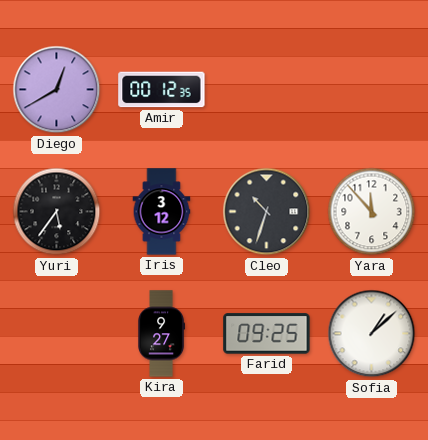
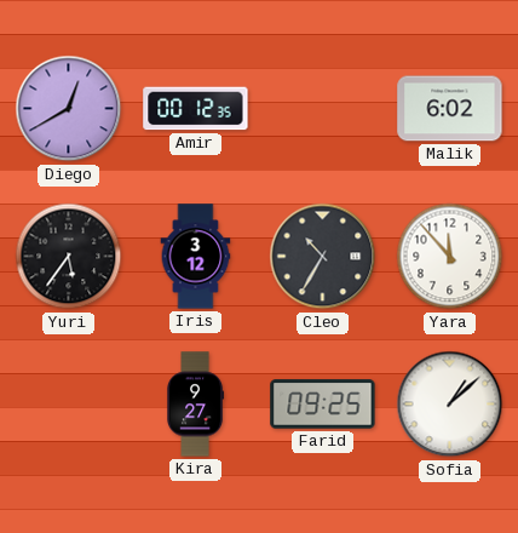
Malik: none -> 6:02 (450, 109)
Cleo: 10:33 -> 10:35 (323, 257)
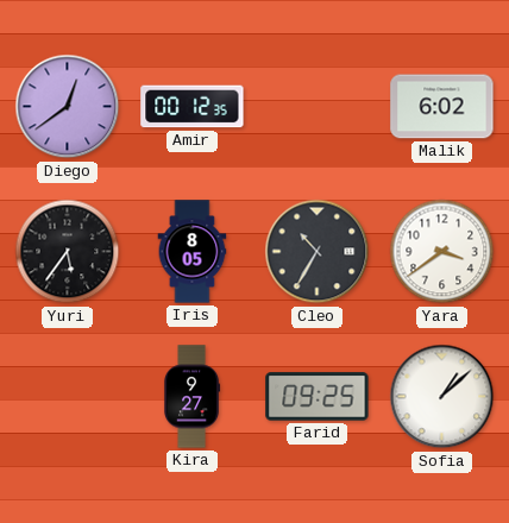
Diego: 12:40 -> 12:39 (68, 107)
Iris: 3:12 -> 8:05 (193, 252)
Yara: 11:53 -> 3:39 (442, 252)
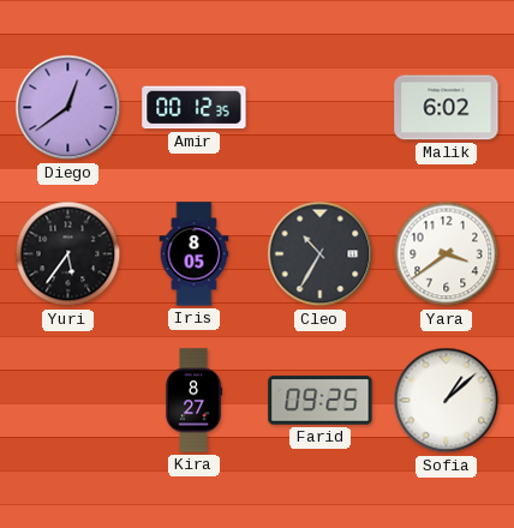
Kira: 9:27 -> 8:27 (195, 401)
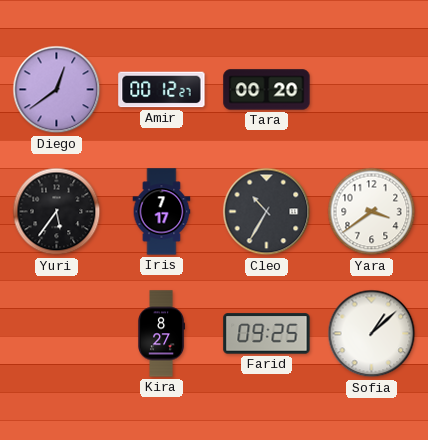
Amir: 00:12:35 -> 00:12:27 (162, 90)
Tara: none -> 00:20 (267, 90)
Malik: 6:02 -> none (447, 108)
Iris: 8:05 -> 7:17 (162, 212)
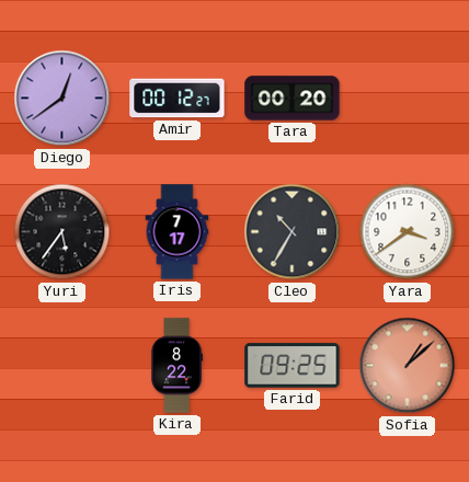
Kira: 8:27 -> 8:22 (178, 366)
Sofia dial: white -> salmon (408, 366)
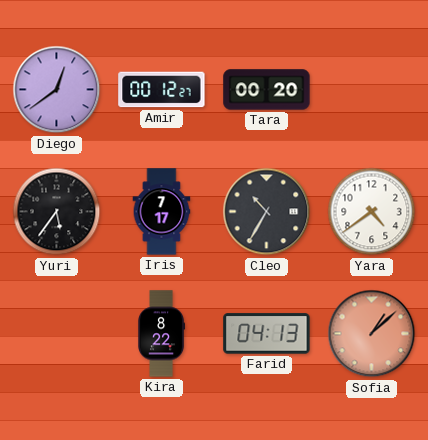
Yara: 3:39 -> 4:39 (372, 212)
Farid: 09:25 -> 04:13 (267, 334)
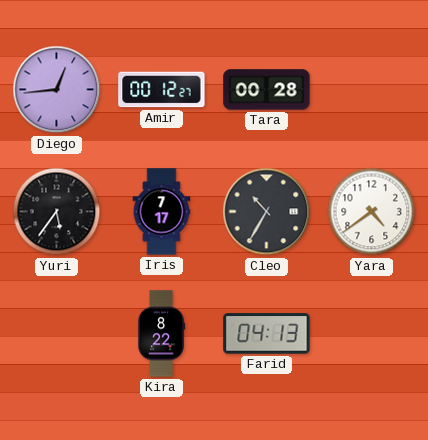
Diego: 12:39 -> 12:44 (57, 90)
Tara: 00:20 -> 00:28 (267, 90)
Sofia: 1:08 -> none (372, 334)
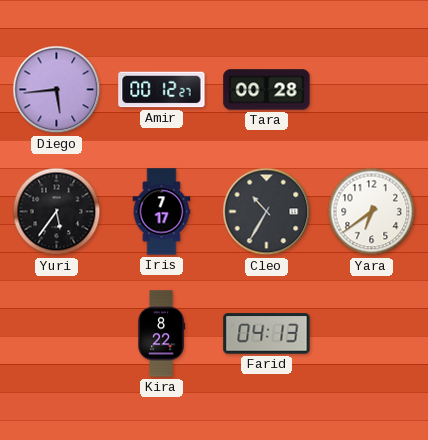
Diego: 12:44 -> 5:44 (57, 90)
Yara: 4:39 -> 6:39 (372, 212)
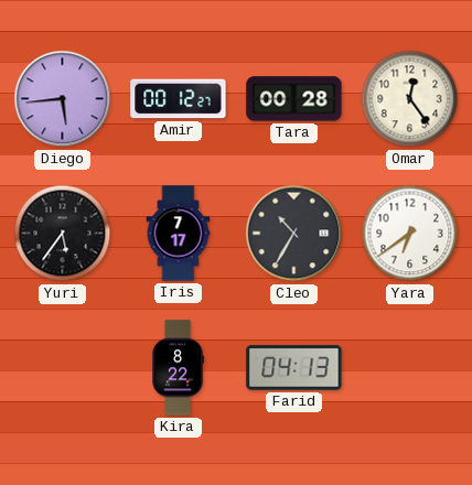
Omar: none -> 12:24 (410, 99)
